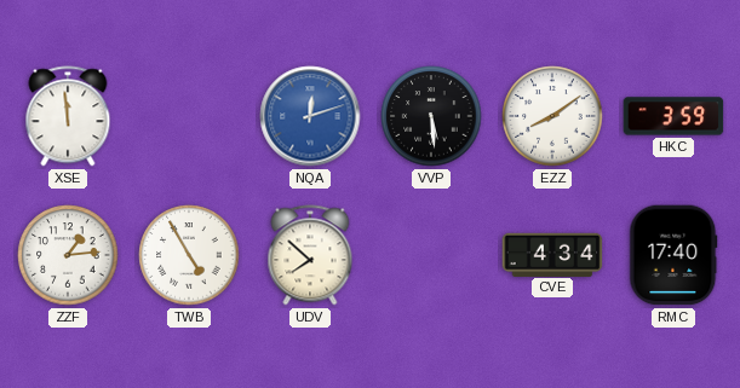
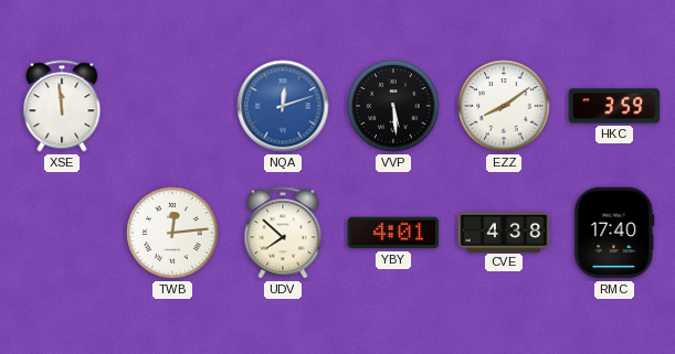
ZZF: 1:14 -> none (68, 255)
TWB: 4:55 -> 12:14 (172, 233)
YBY: none -> 4:01 (393, 233)
CVE: 4:34 -> 4:38 (504, 232)
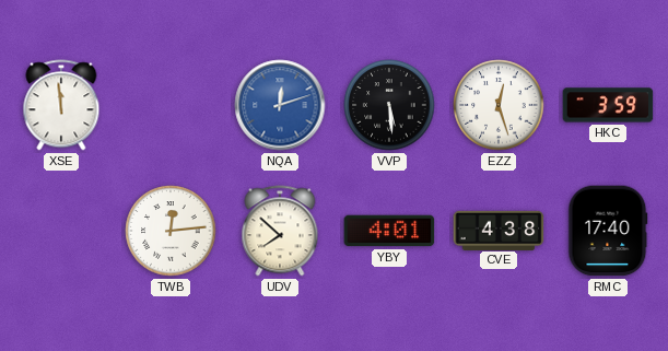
EZZ: 8:09 -> 12:27 (499, 105)
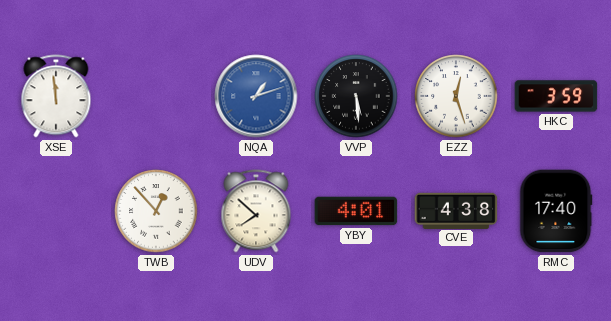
NQA: 12:12 -> 1:12 (256, 96)
TWB: 12:14 -> 12:53 (156, 211)
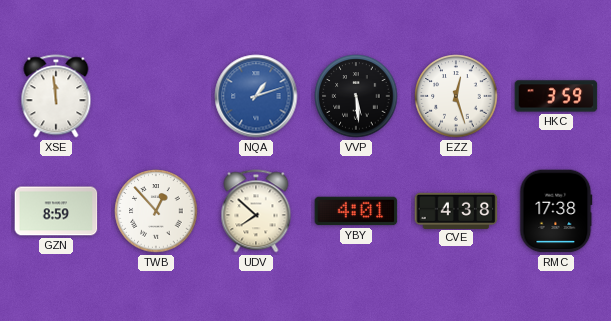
GZN: none -> 8:59 (56, 211)
RMC: 17:40 -> 17:38 (556, 211)
